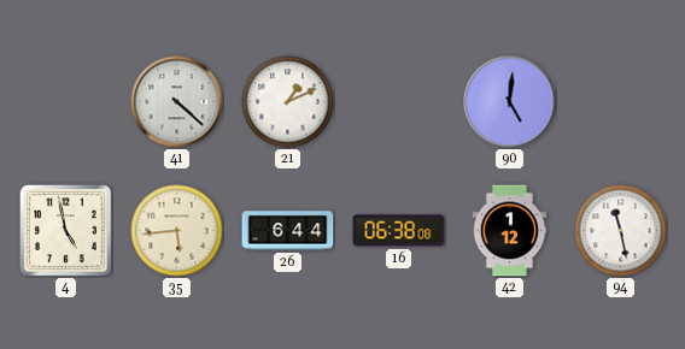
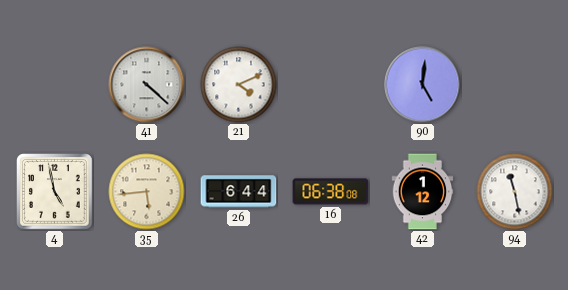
21: 1:11 -> 4:11 (239, 85)
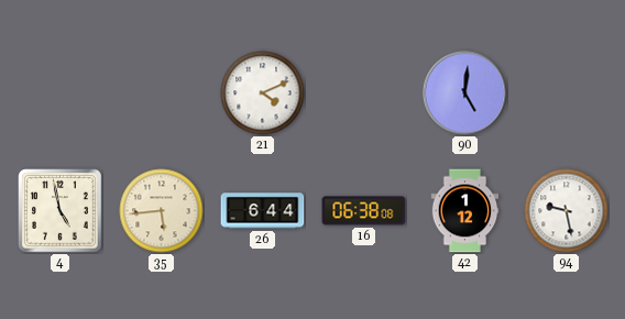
41: 4:22 -> none (147, 85)
94: 11:28 -> 9:28 (567, 211)
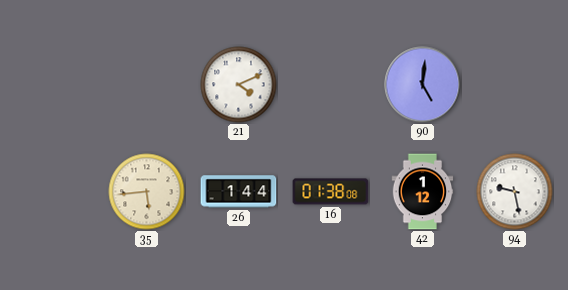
4: 4:58 -> none (61, 211)
26: 6:44 -> 1:44 (239, 192)
16: 06:38 -> 01:38 (331, 192)
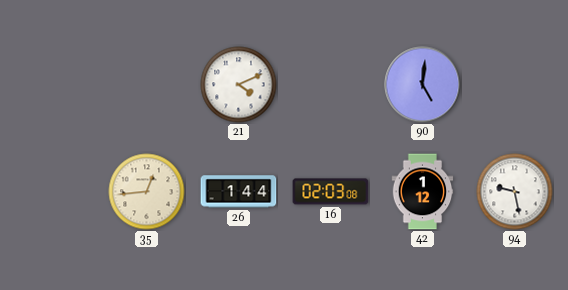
35: 5:44 -> 12:44 (147, 192)
16: 01:38 -> 02:03 (331, 192)
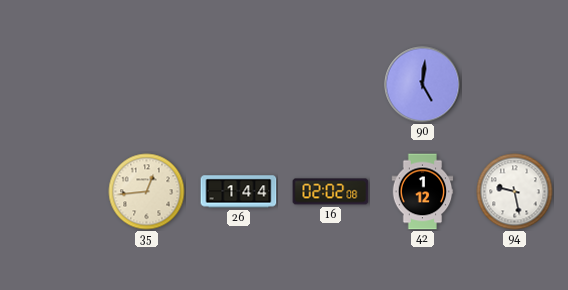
21: 4:11 -> none (239, 85)
16: 02:03 -> 02:02 (331, 192)
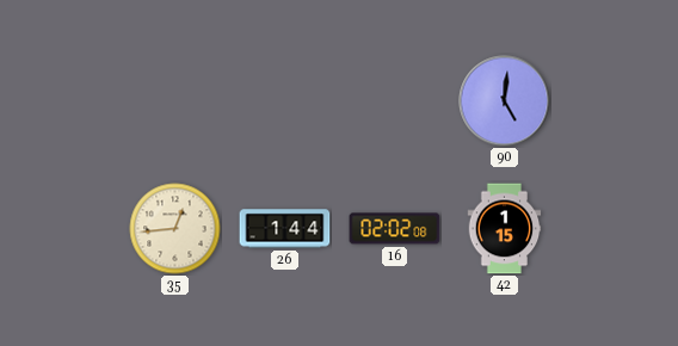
42: 1:12 -> 1:15 (505, 229)
94: 9:28 -> none (515, 192)
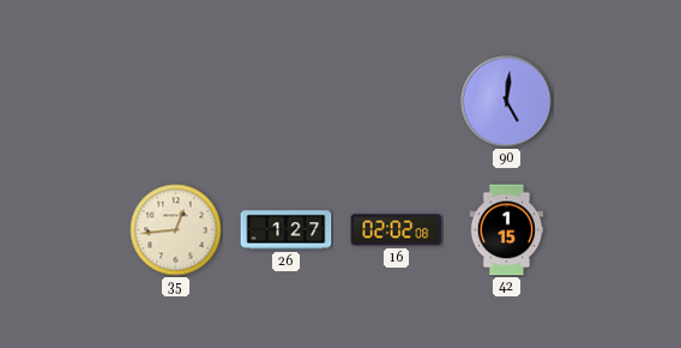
26: 1:44 -> 1:27 (287, 230)
